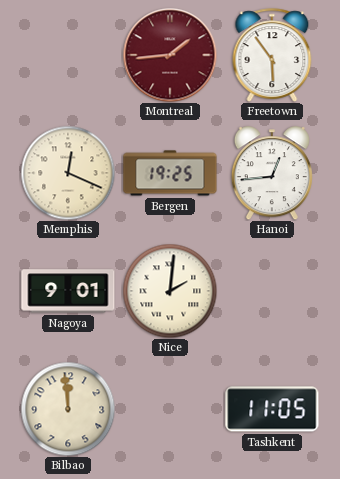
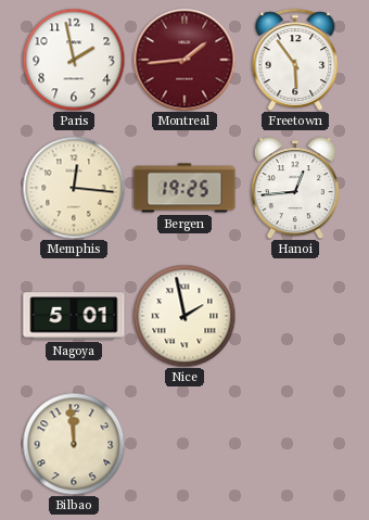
Paris: none -> 1:58 (74, 60)
Memphis: 12:19 -> 12:16 (74, 188)
Nagoya: 9:01 -> 5:01 (74, 316)
Nice: 2:01 -> 1:58 (184, 316)
Tashkent: 11:05 -> none (272, 409)
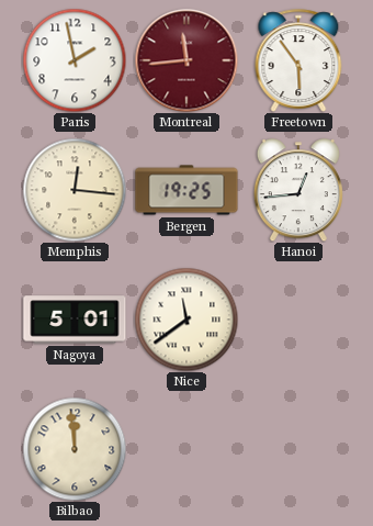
Montreal: 1:44 -> 11:44 (187, 60)
Nice: 1:58 -> 11:39 (187, 320)
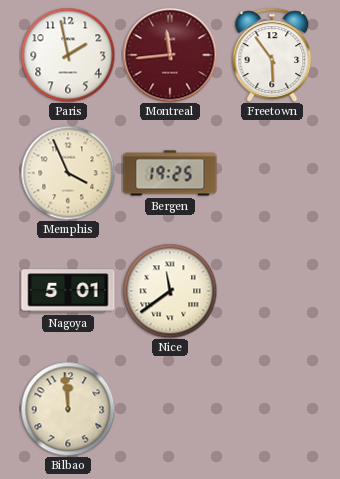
Memphis: 12:16 -> 3:56 (68, 173)
Hanoi: 12:44 -> none (298, 190)
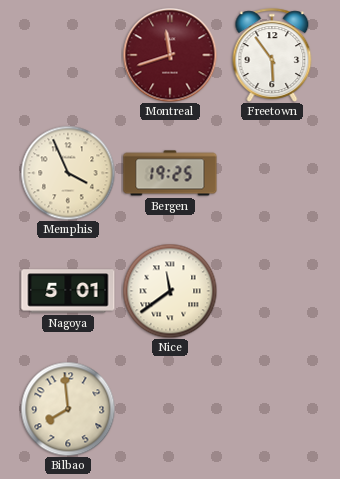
Paris: 1:58 -> none (68, 55)
Montreal: 11:44 -> 11:42 (170, 55)
Bilbao: 11:59 -> 7:59 (68, 409)
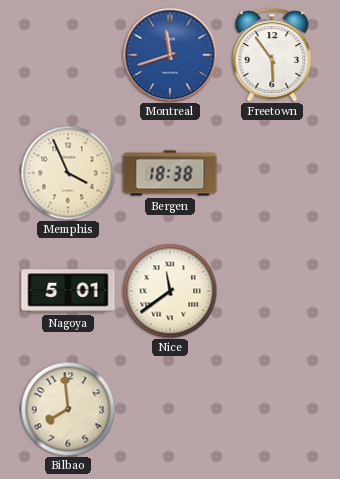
Montreal dial: burgundy -> blue (170, 55)
Bergen: 19:25 -> 18:38 (170, 173)
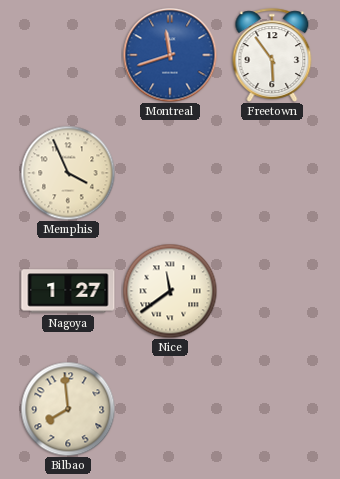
Bergen: 18:38 -> none (170, 173)
Nagoya: 5:01 -> 1:27 (68, 291)
